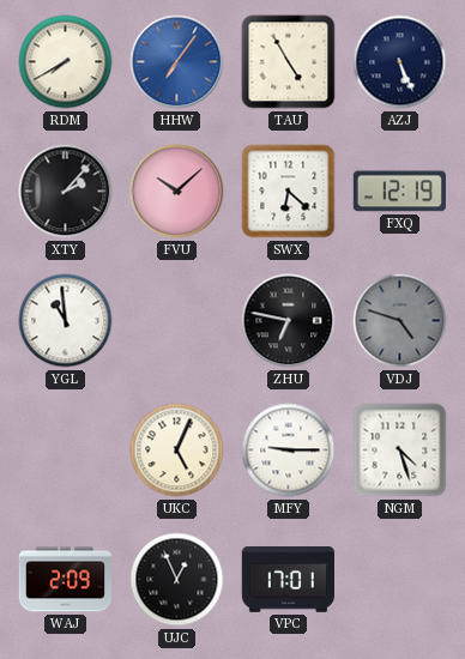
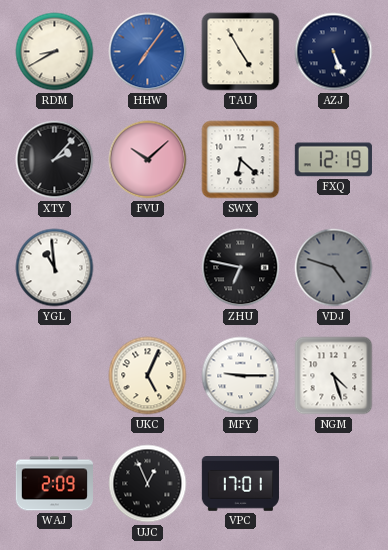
RDM: 7:40 -> 8:40 (55, 52)
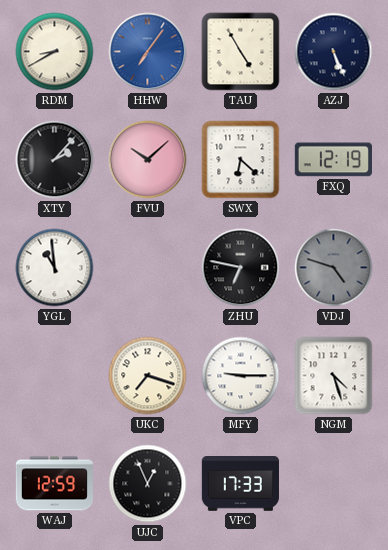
UKC: 5:04 -> 7:18 (148, 376)
WAJ: 2:09 -> 12:59 (54, 484)
VPC: 17:01 -> 17:33 (240, 484)
